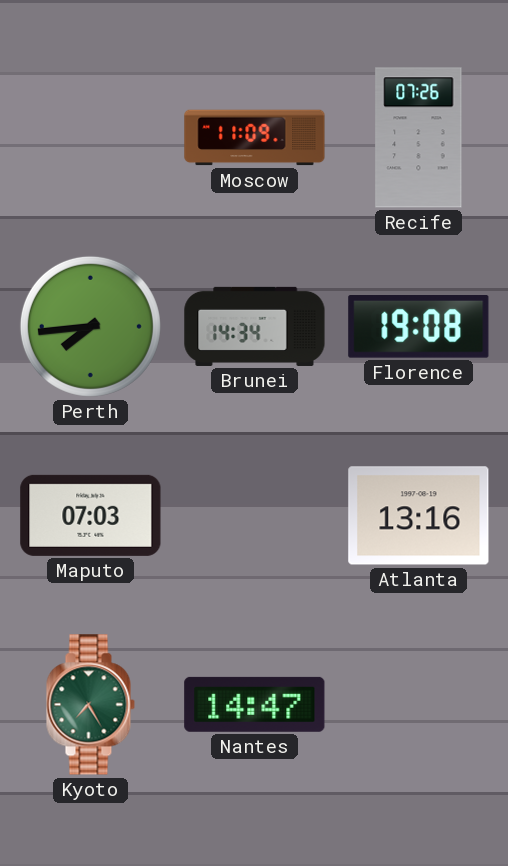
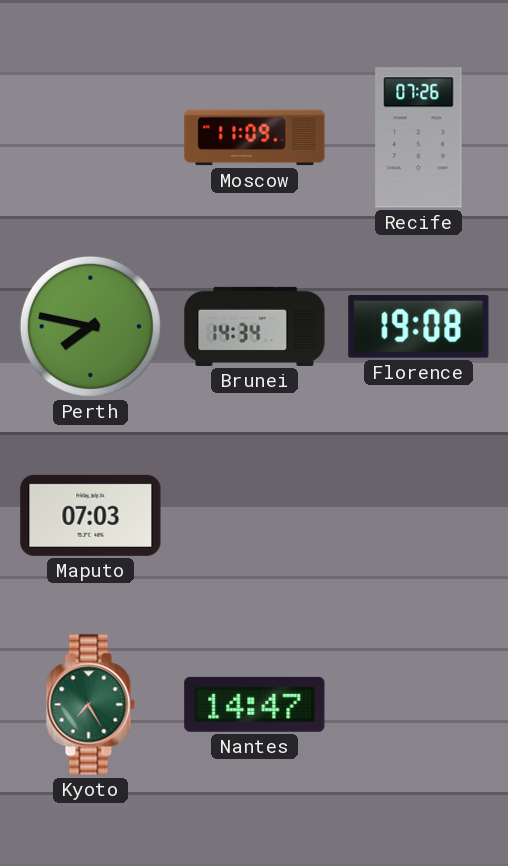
Perth: 7:44 -> 7:47 (90, 326)
Atlanta: 13:16 -> none (419, 516)
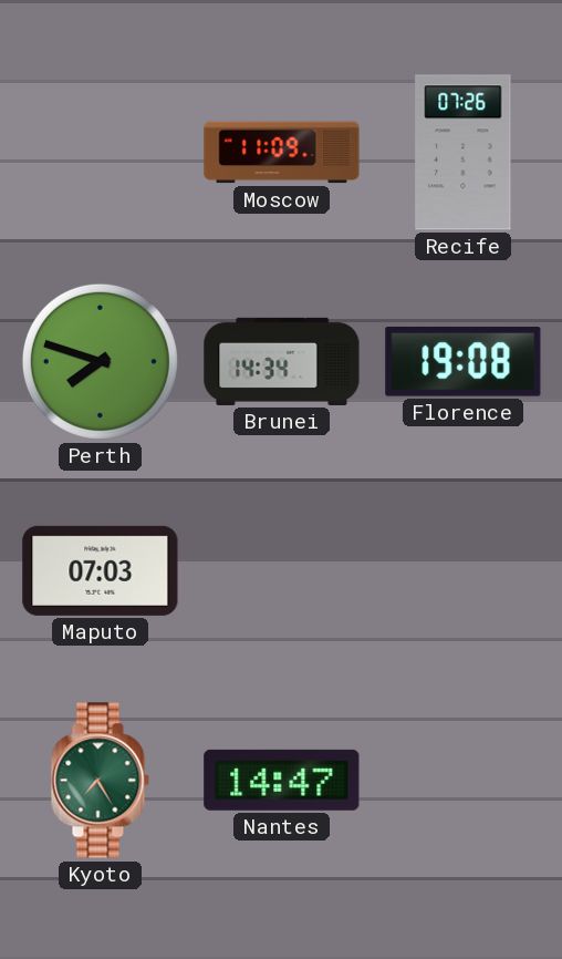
Perth: 7:47 -> 7:48 (100, 361)
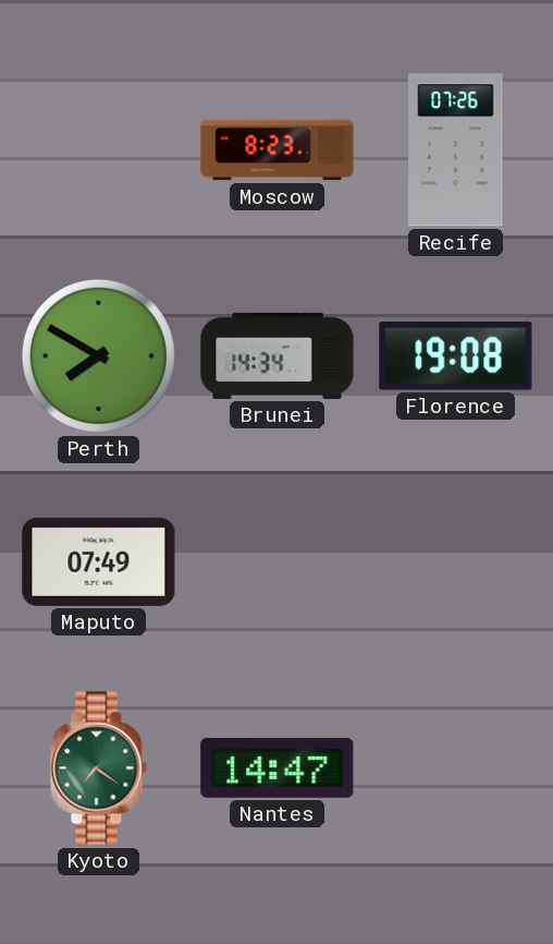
Moscow: 11:09 -> 8:23 (278, 150)
Perth: 7:48 -> 7:50 (98, 355)
Maputo: 07:03 -> 07:49 (99, 561)
Kyoto: 7:25 -> 7:21 (98, 768)
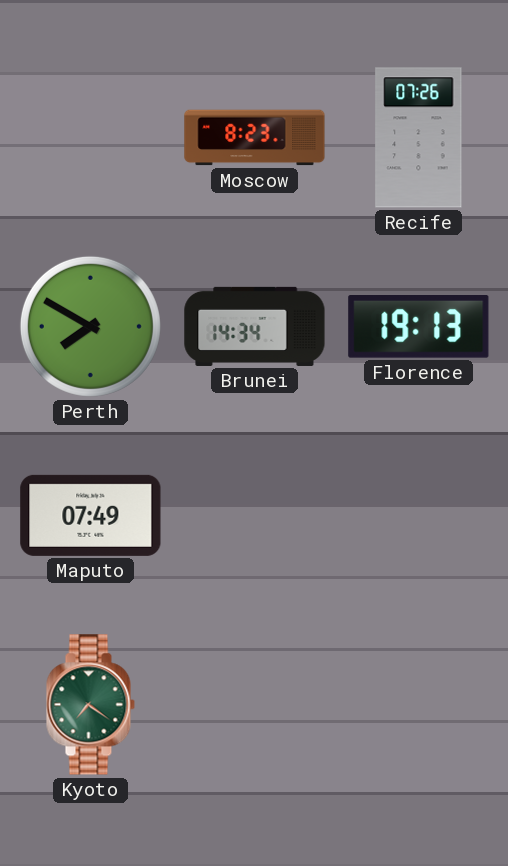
Florence: 19:08 -> 19:13 (419, 327)
Nantes: 14:47 -> none (278, 767)
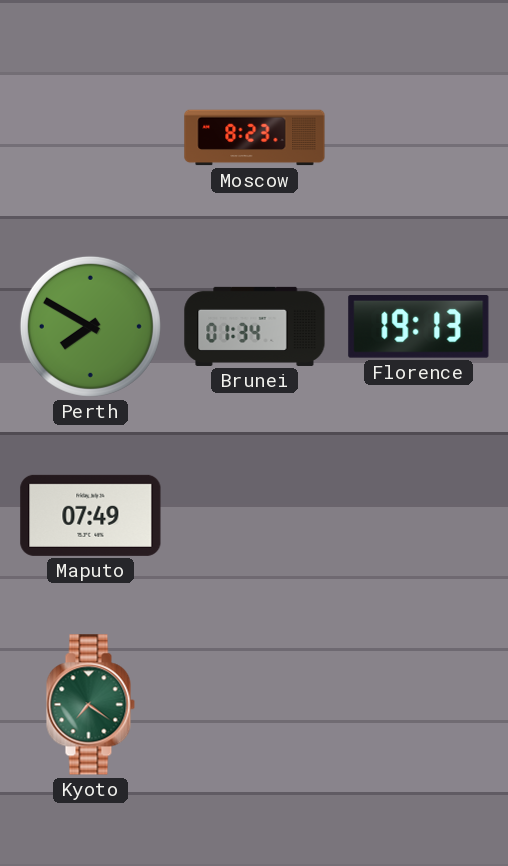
Recife: 07:26 -> none (419, 138)
Brunei: 14:34 -> 01:34 (255, 326)
